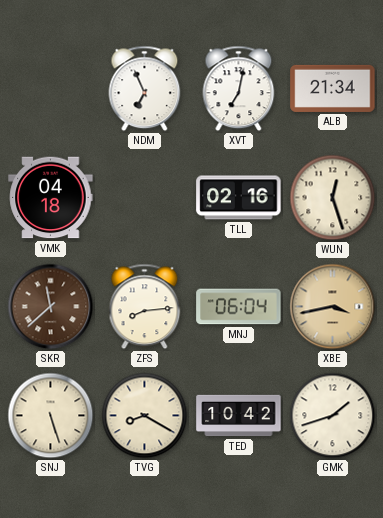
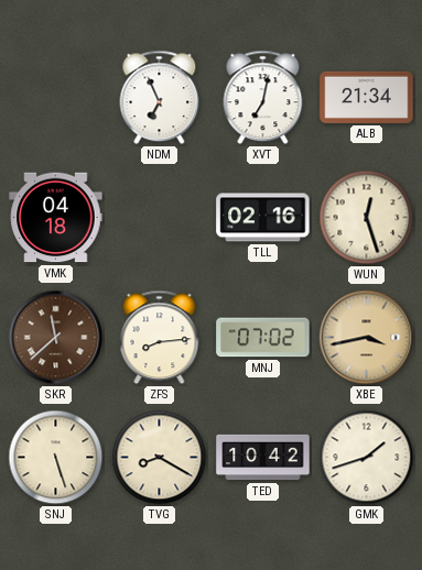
MNJ: 06:04 -> 07:02 (263, 338)
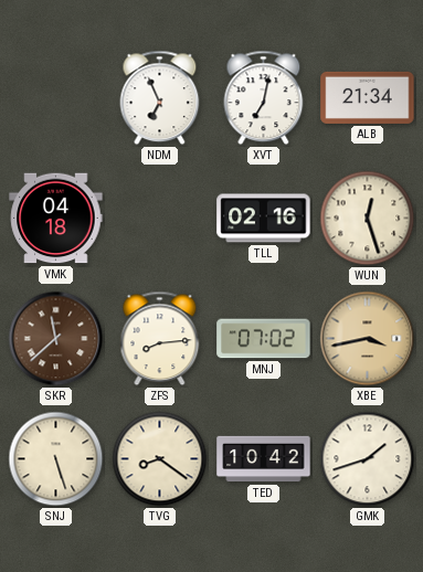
TVG: 8:20 -> 8:21 (160, 459)
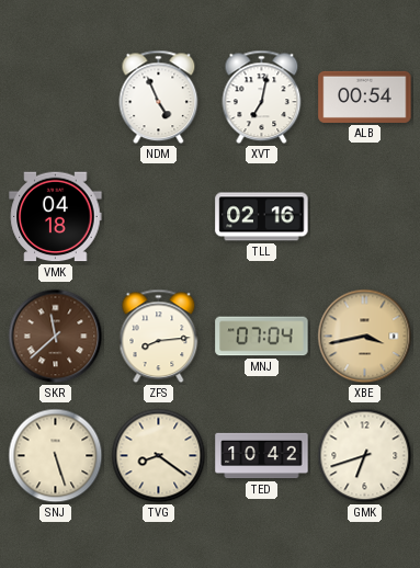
NDM: 6:56 -> 4:56 (159, 98)
ALB: 21:34 -> 00:54 (365, 96)
WUN: 12:27 -> none (368, 219)
MNJ: 07:02 -> 07:04 (262, 337)
GMK: 1:42 -> 6:42 (365, 456)
